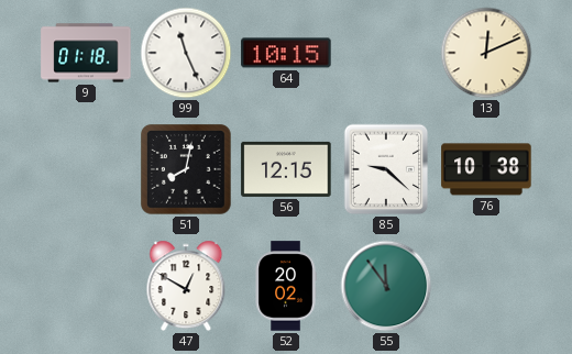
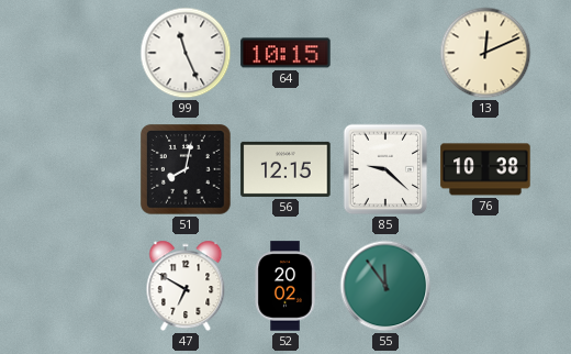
9: 01:18 -> none (86, 53)
47: 12:50 -> 6:50 (186, 286)
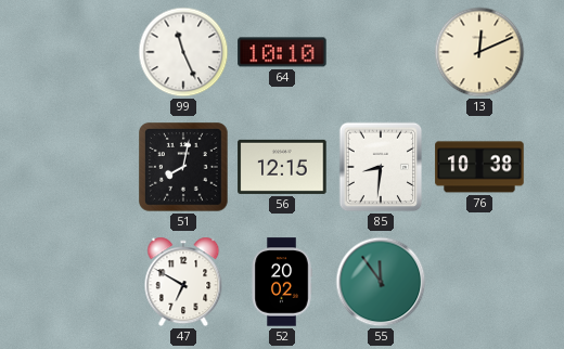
64: 10:15 -> 10:10 (282, 52)
85: 9:22 -> 8:31 (381, 167)
